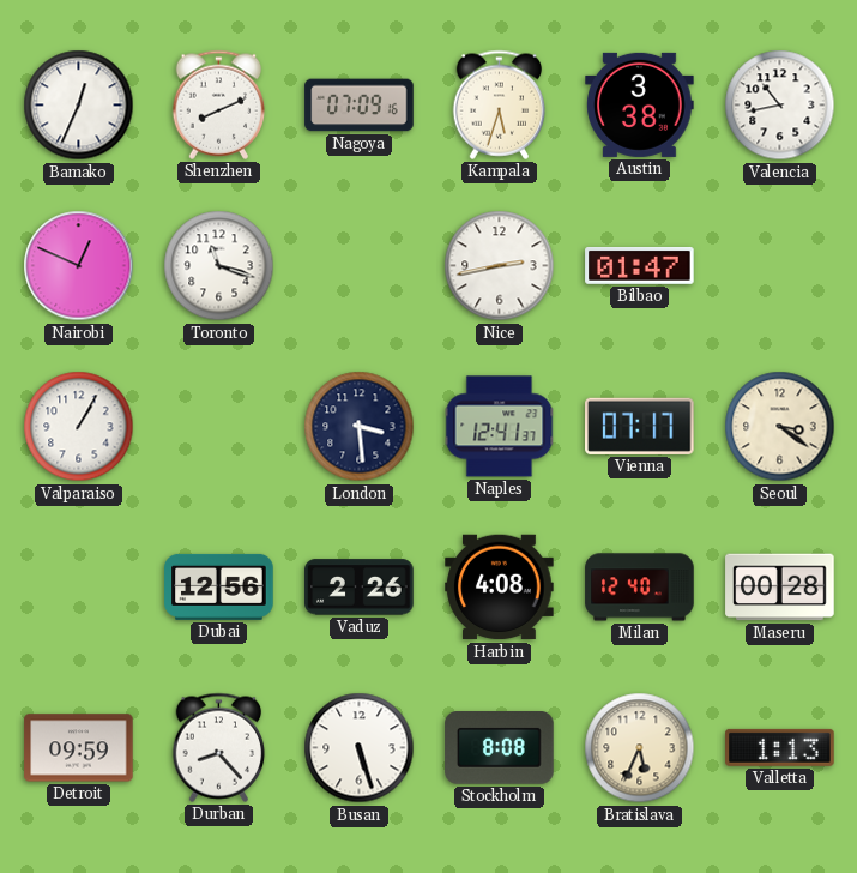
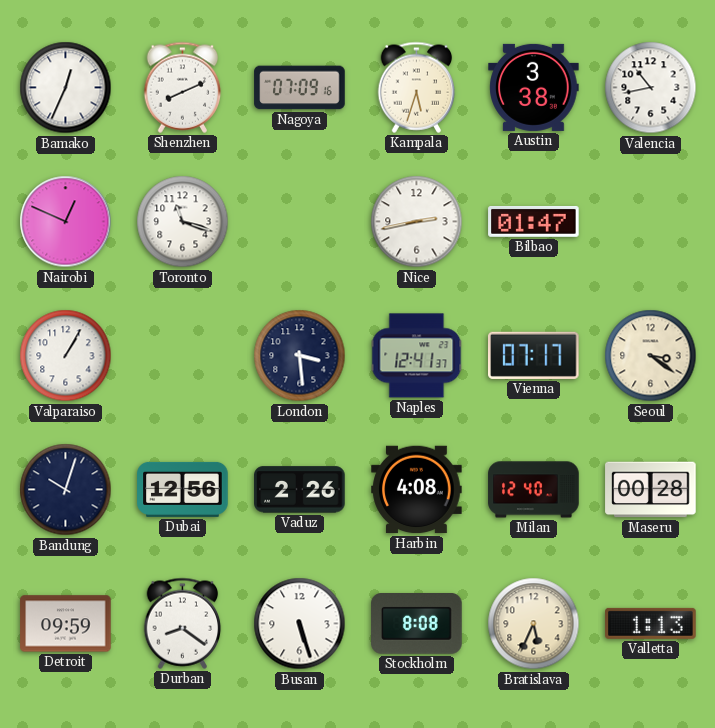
Bandung: none -> 10:03 (66, 490)
Durban: 8:23 -> 8:21 (183, 623)
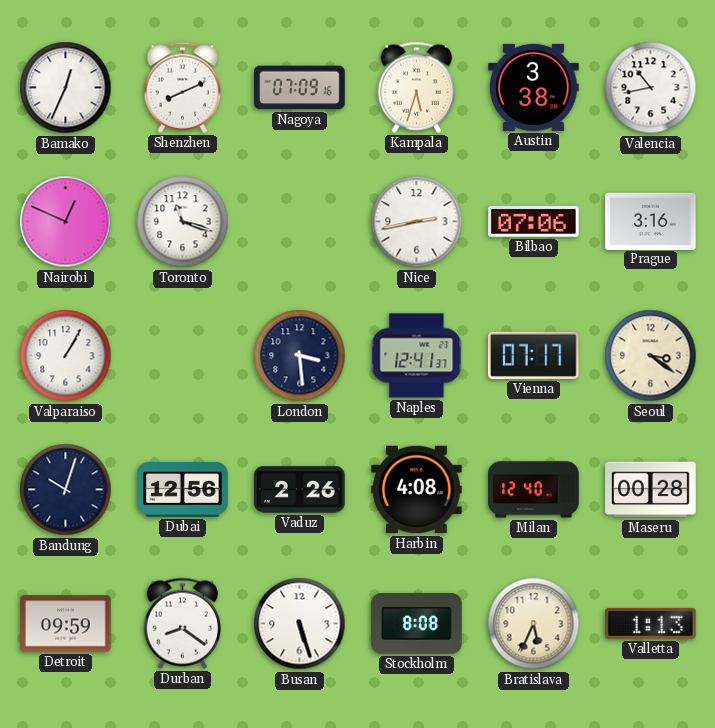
Bilbao: 01:47 -> 07:06 (534, 221)
Prague: none -> 3:16 (651, 221)
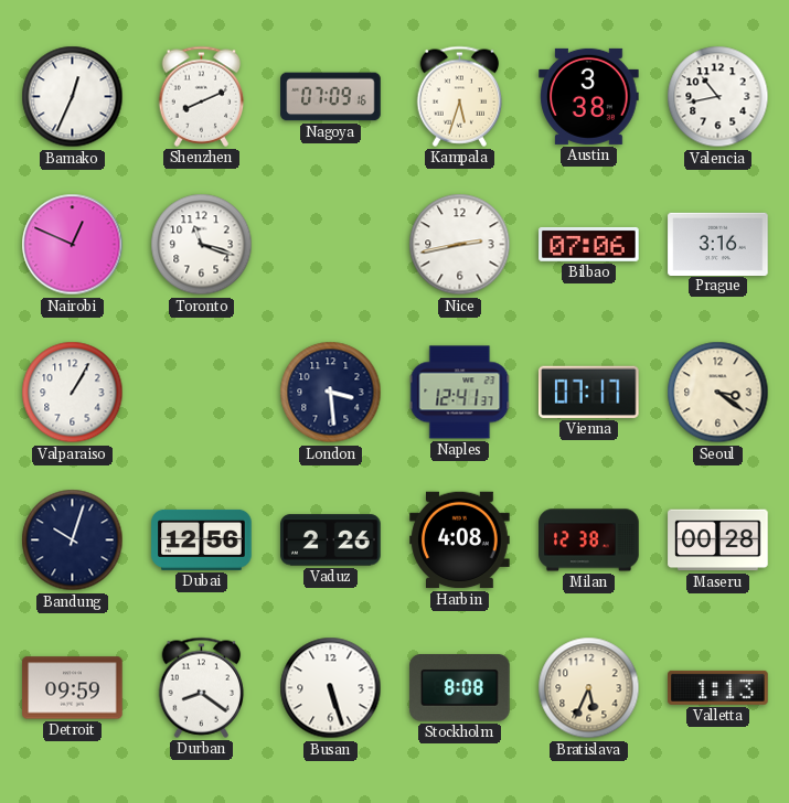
Milan: 12:40 -> 12:38 (589, 540)
